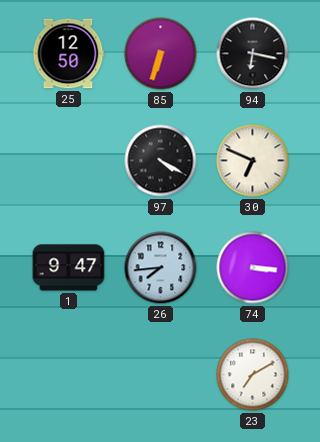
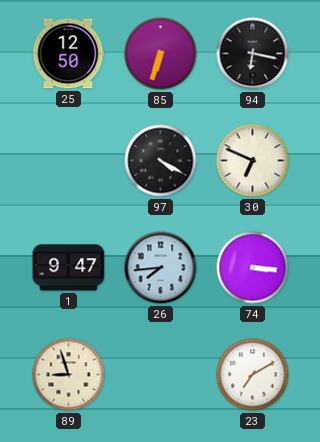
89: none -> 8:57 (69, 375)
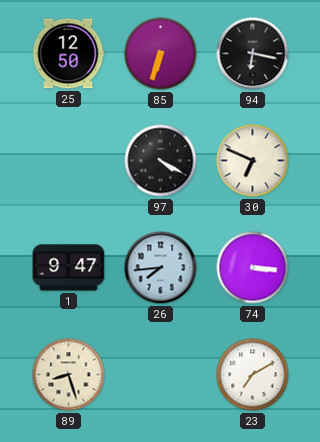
89: 8:57 -> 8:27 (69, 375)
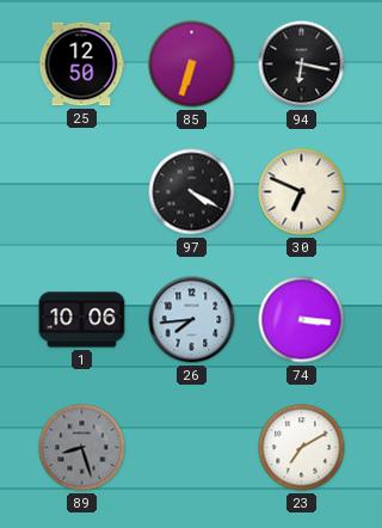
1: 9:47 -> 10:06 (82, 320)
89 dial: cream -> grey (82, 448)
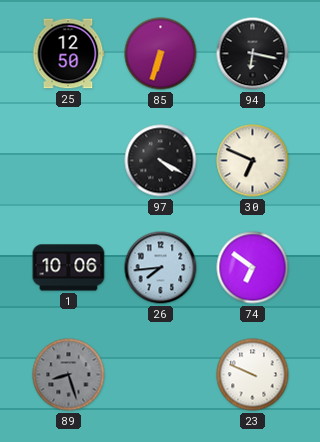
74: 3:16 -> 6:51 (253, 268)
23: 7:10 -> 9:49 (253, 375)
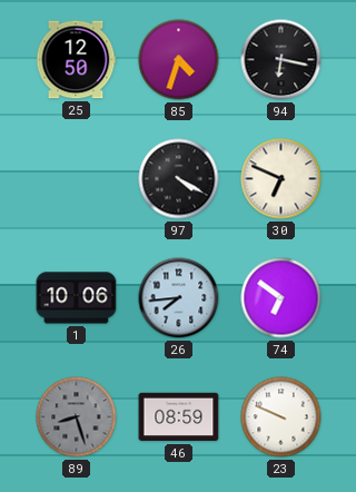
85: 6:33 -> 4:33 (179, 60)
46: none -> 08:59 (179, 417)
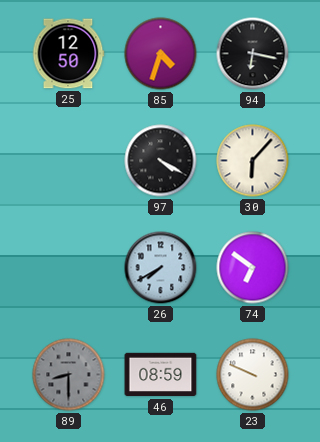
30: 6:49 -> 6:07 (253, 161)
1: 10:06 -> none (77, 298)
26: 7:44 -> 7:40 (161, 268)
89: 8:27 -> 8:30 (69, 375)
